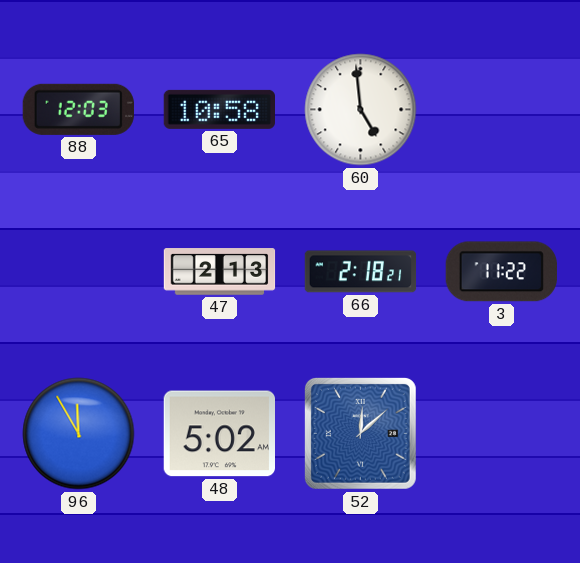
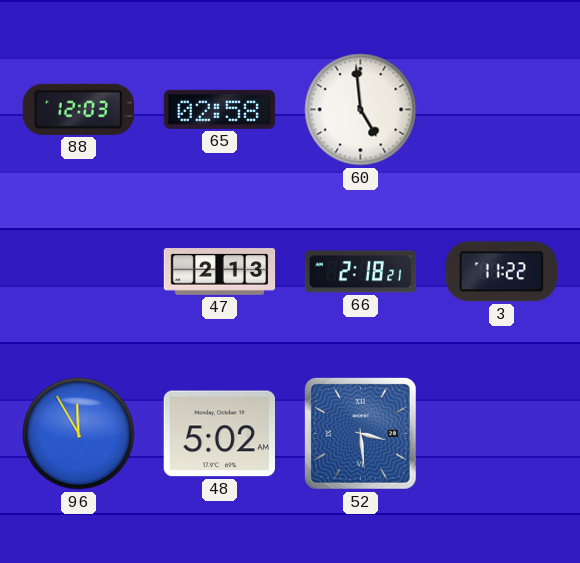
65: 10:58 -> 02:58 (219, 109)
52: 12:08 -> 3:29 (360, 433)
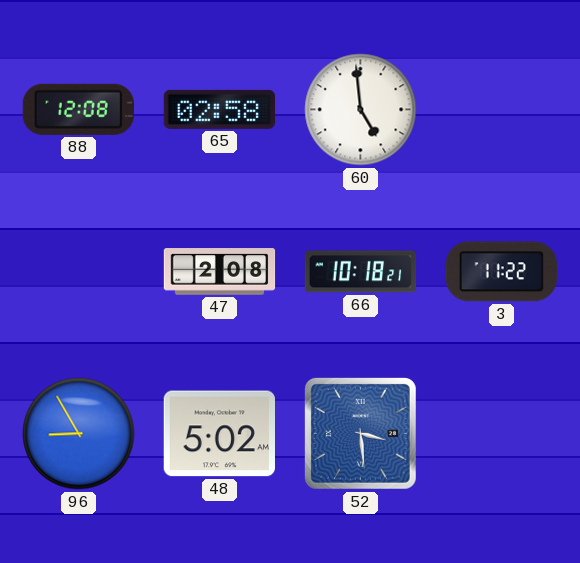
88: 12:03 -> 12:08 (78, 109)
47: 2:13 -> 2:08 (220, 272)
66: 2:18 -> 10:18 (361, 272)
96: 11:55 -> 8:55 (79, 434)
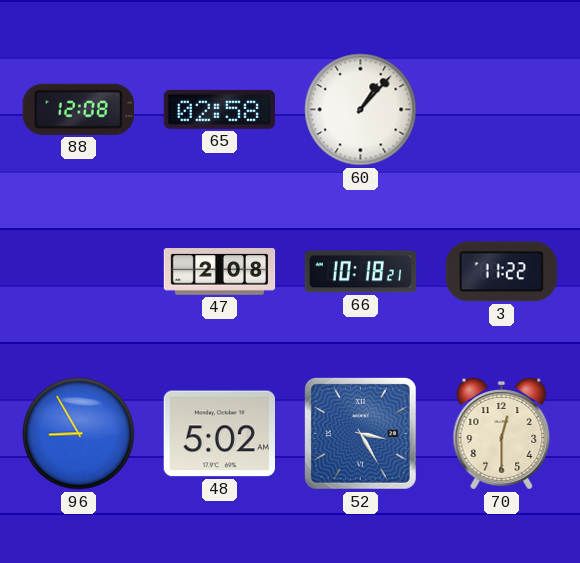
60: 4:59 -> 1:07 (361, 110)
52: 3:29 -> 3:25 (360, 433)
70: none -> 12:30 (502, 434)
